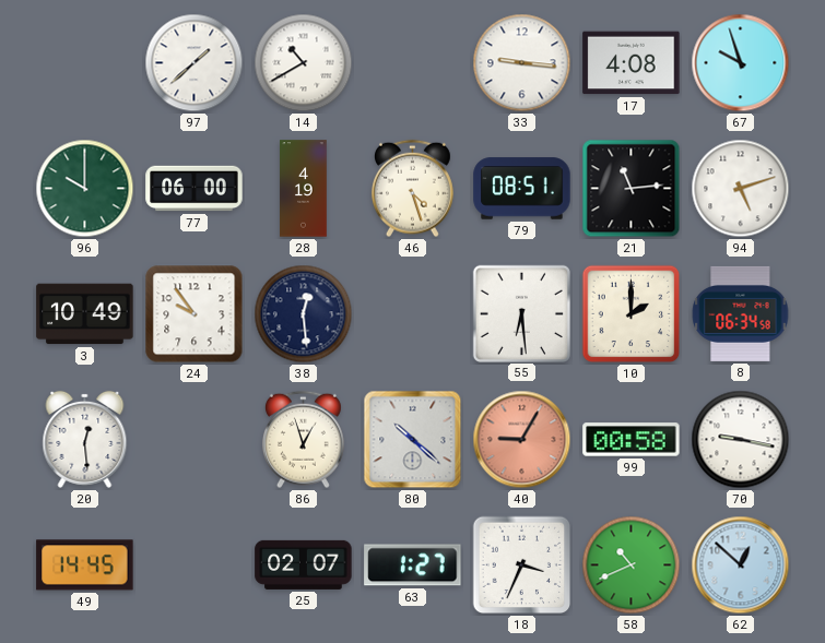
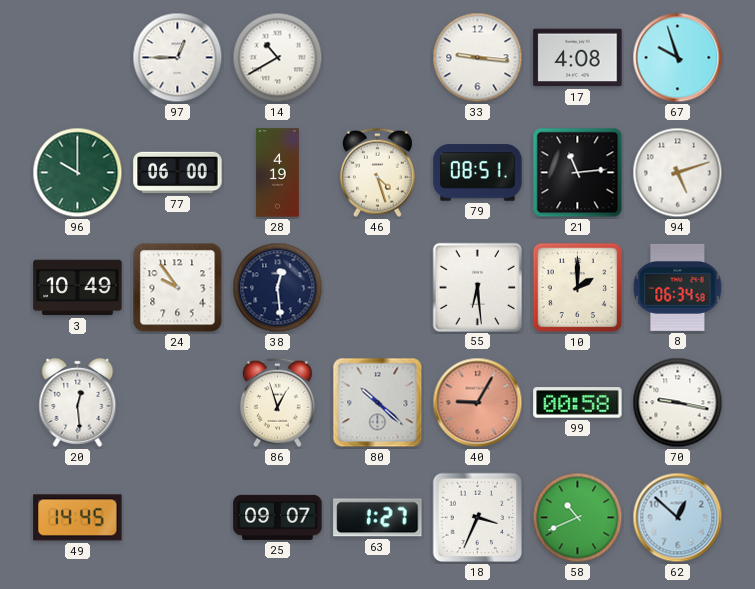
97: 1:38 -> 12:45 (178, 58)
25: 02:07 -> 09:07 (278, 517)
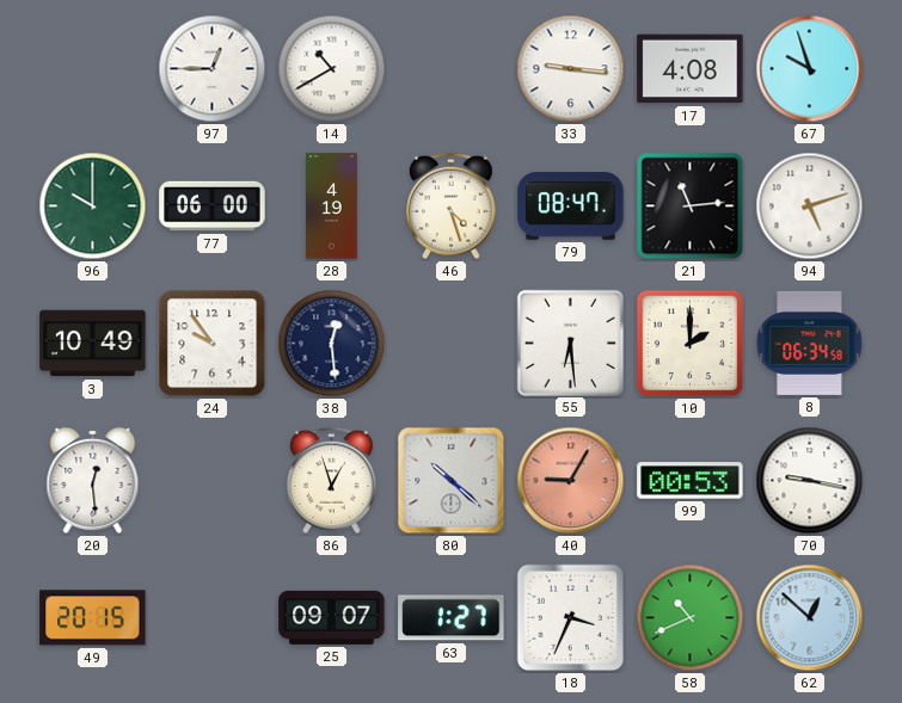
79: 08:51 -> 08:47 (571, 206)
99: 00:58 -> 00:53 (691, 481)
49: 14:45 -> 20:15 (93, 618)
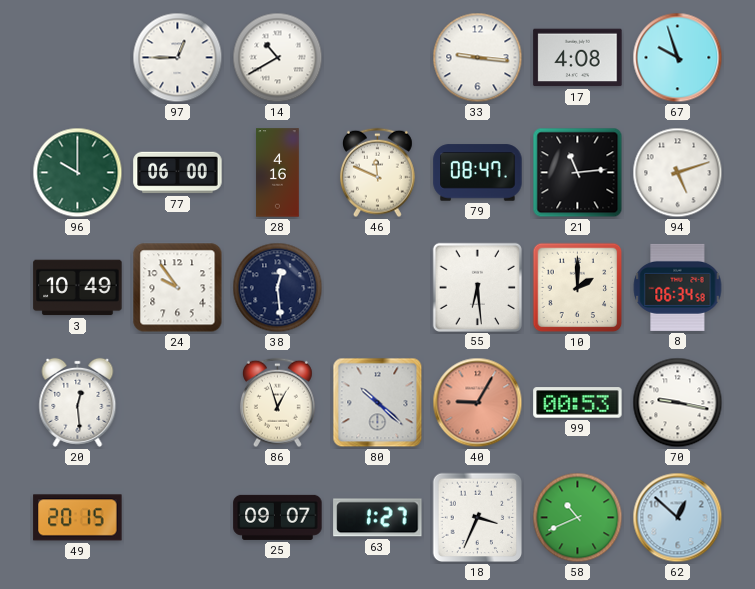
28: 4:19 -> 4:16 (278, 173)
46: 4:27 -> 11:49 (377, 173)
